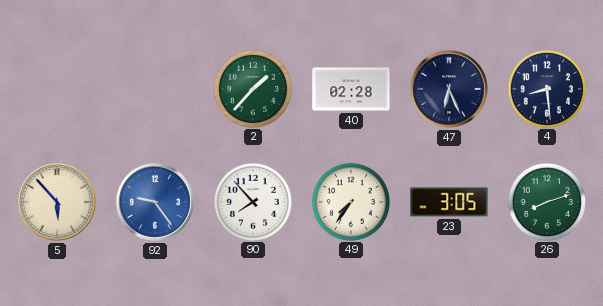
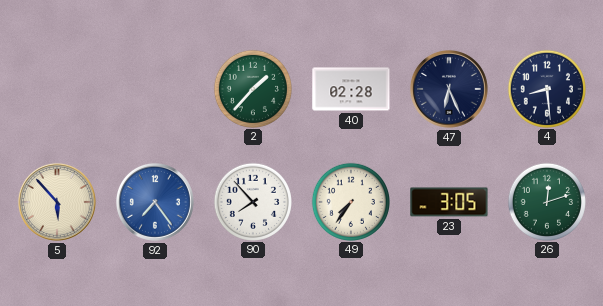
92: 9:24 -> 7:24 (155, 202)
26: 8:12 -> 12:12 (546, 201)
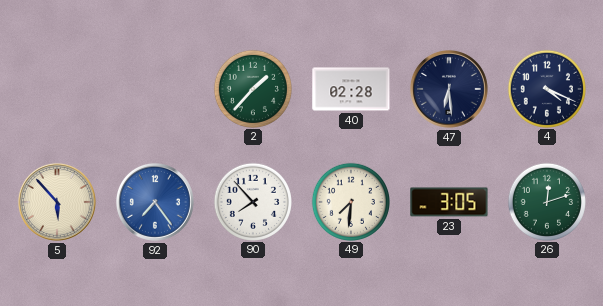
47: 6:26 -> 6:29 (449, 89)
4: 8:29 -> 4:19 (546, 88)
49: 7:36 -> 7:31 (350, 201)
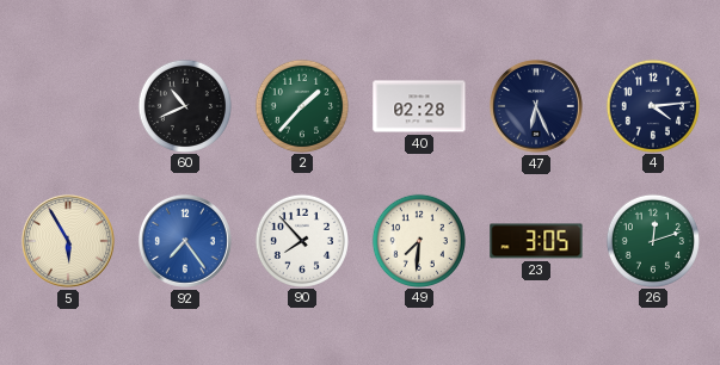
60: none -> 10:41 (184, 105)
47: 6:29 -> 6:26 (536, 106)
4: 4:19 -> 4:14 (652, 105)
5: 5:53 -> 5:55 (68, 241)
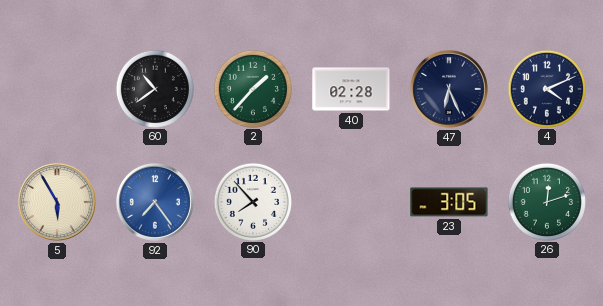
60: 10:41 -> 10:39 (154, 88)
4: 4:14 -> 4:11 (546, 88)
49: 7:31 -> none (418, 240)
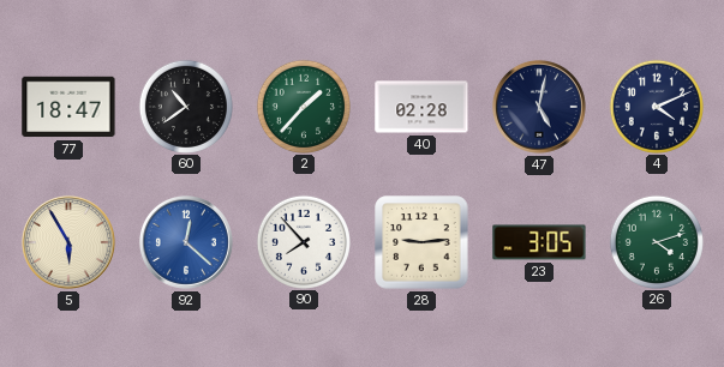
77: none -> 18:47 (68, 107)
47: 6:26 -> 5:02 (539, 107)
92: 7:24 -> 12:22 (186, 242)
28: none -> 9:14 (421, 242)
26: 12:12 -> 4:12 (656, 241)
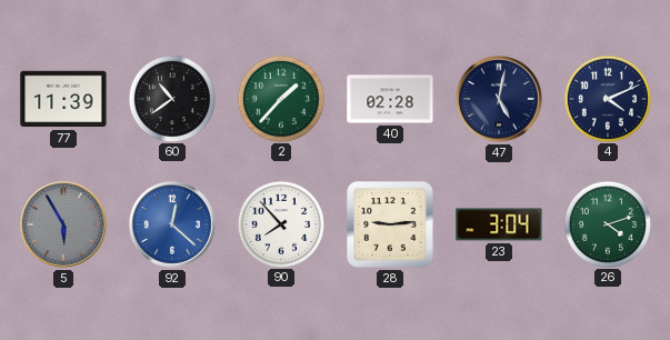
77: 18:47 -> 11:39 (63, 99)
5 dial: cream -> grey (63, 224)
23: 3:05 -> 3:04 (499, 224)
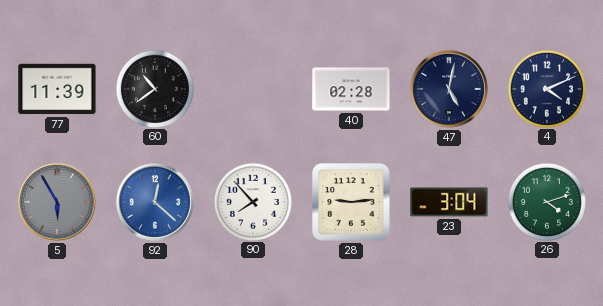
2: 1:37 -> none (280, 98)
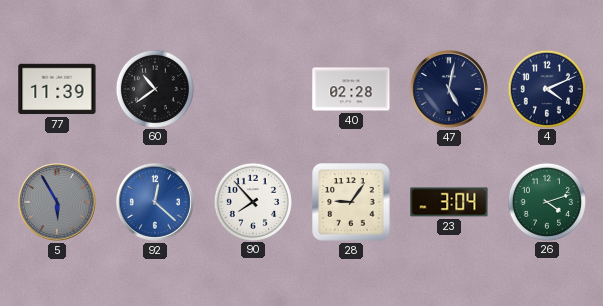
28: 9:14 -> 9:06 (351, 202)
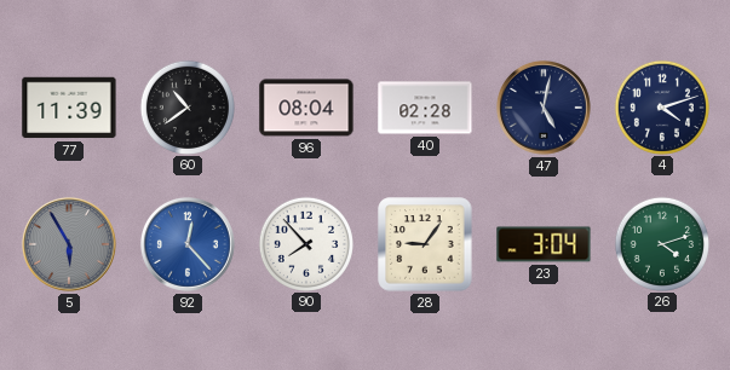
96: none -> 08:04 (306, 108)
4: 4:11 -> 4:12 (661, 106)
92: 12:22 -> 12:23 (188, 244)
